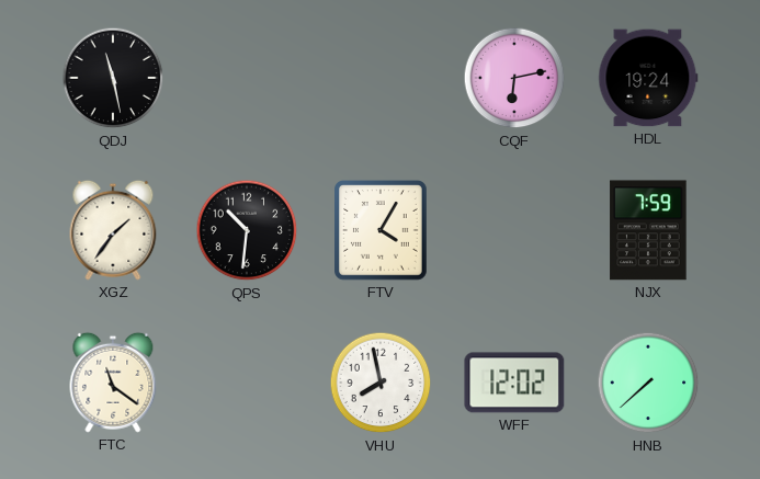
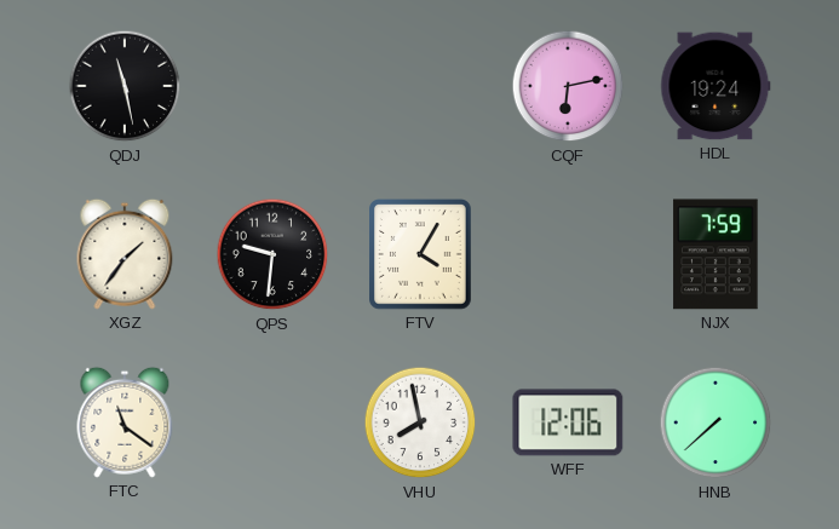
QPS: 10:31 -> 9:31 (272, 254)
WFF: 12:02 -> 12:06 (568, 422)
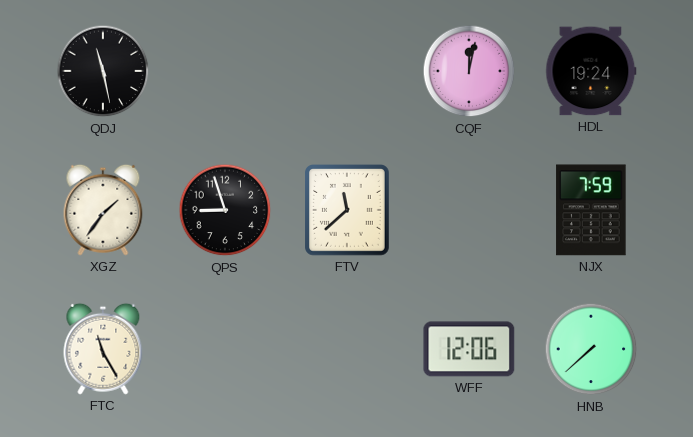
CQF: 6:13 -> 12:02 (469, 71)
QPS: 9:31 -> 8:57 (225, 210)
FTV: 4:05 -> 11:38 (348, 211)
FTC: 11:21 -> 11:25 (103, 349)
VHU: 7:58 -> none (420, 422)
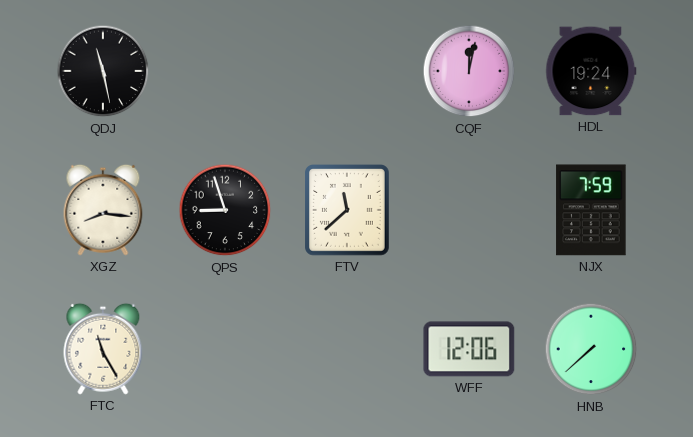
XGZ: 1:36 -> 8:16 (103, 210)
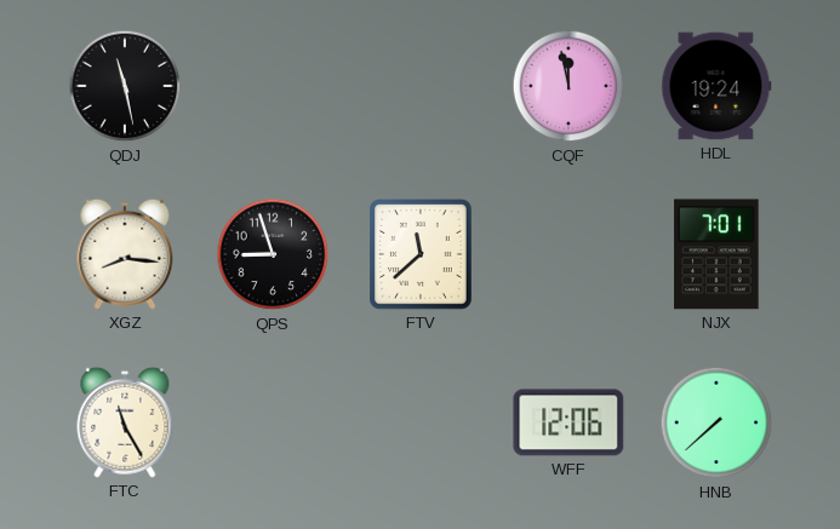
CQF: 12:02 -> 11:58 (568, 86)
NJX: 7:59 -> 7:01 (716, 254)
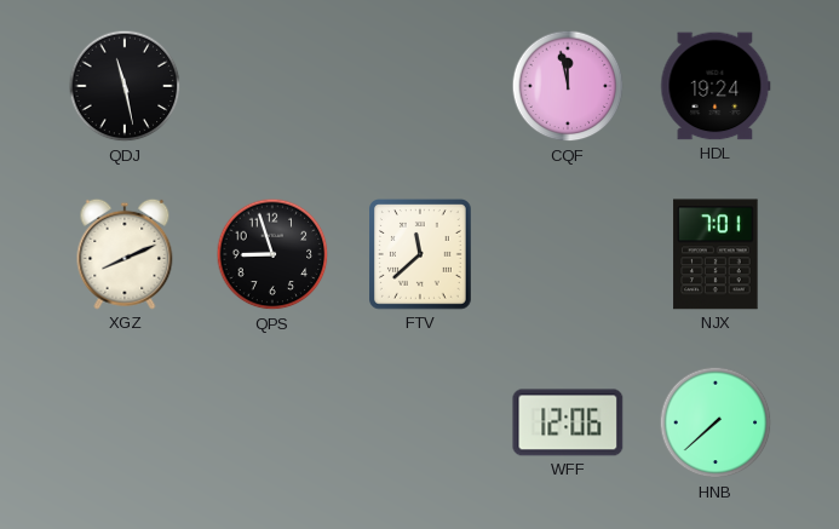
XGZ: 8:16 -> 8:11 (125, 254)
FTC: 11:25 -> none (125, 422)
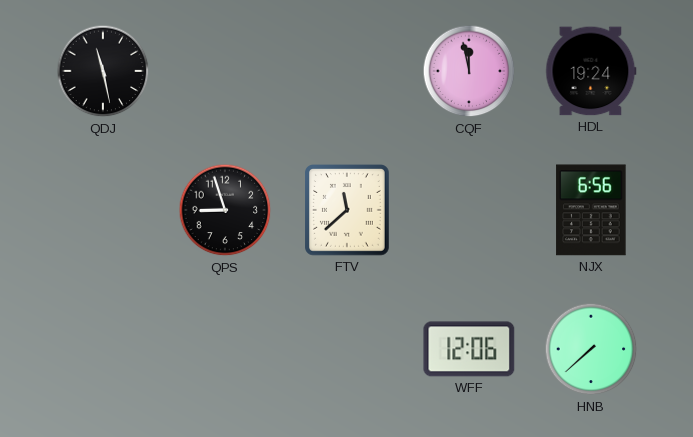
XGZ: 8:11 -> none (125, 254)
NJX: 7:01 -> 6:56 (591, 210)
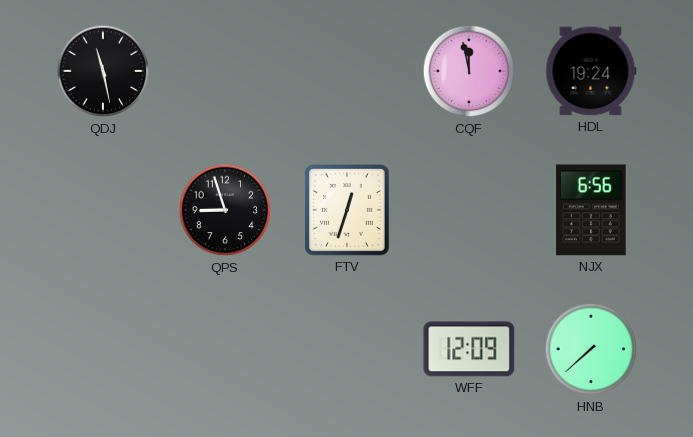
FTV: 11:38 -> 12:33 (348, 211)
WFF: 12:06 -> 12:09 (469, 349)
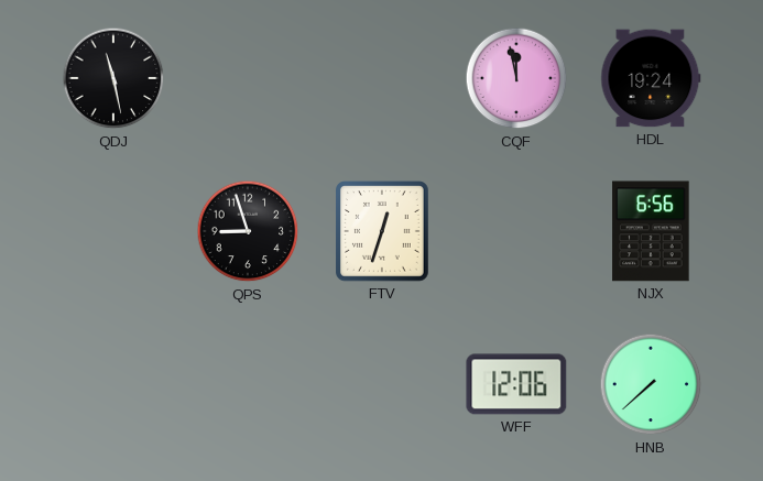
WFF: 12:09 -> 12:06 (516, 384)
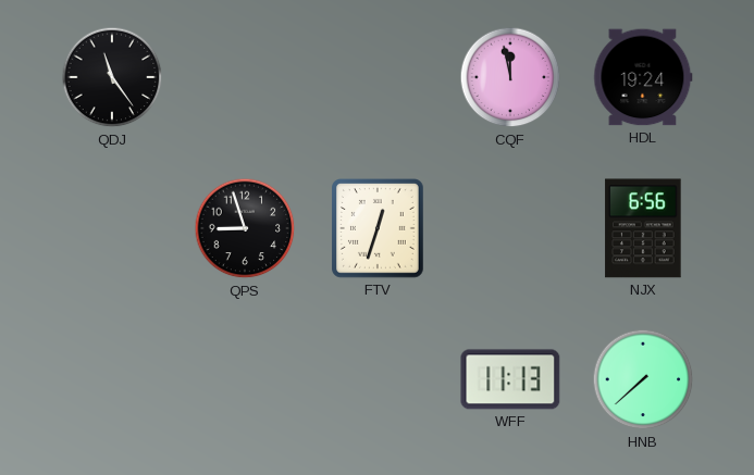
QDJ: 11:28 -> 11:24 (112, 77)
WFF: 12:06 -> 11:13 (510, 379)
